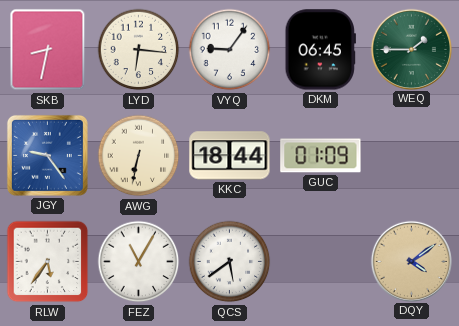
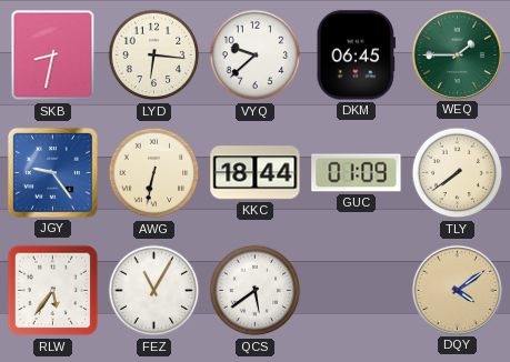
VYQ: 9:06 -> 9:38 (256, 56)
TLY: none -> 7:39 (458, 173)
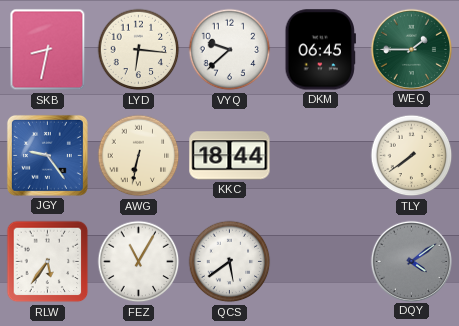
GUC: 01:09 -> none (357, 173)
DQY dial: champagne -> grey (411, 261)
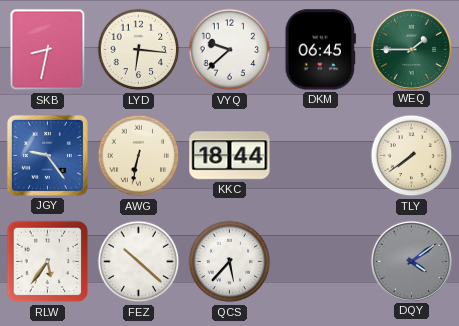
FEZ: 11:05 -> 10:22 (139, 262)
QCS: 5:39 -> 5:37 (230, 262)
